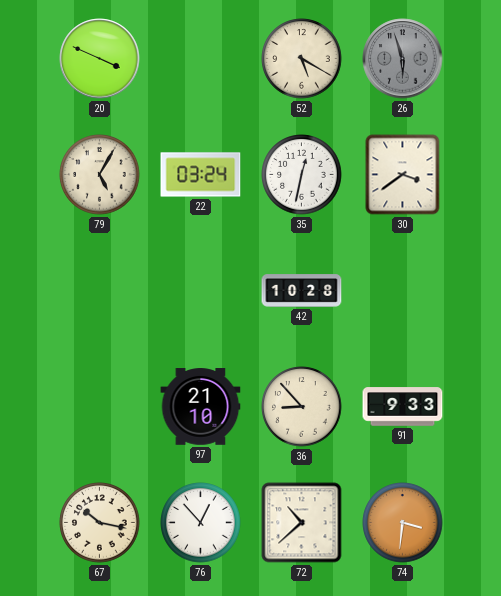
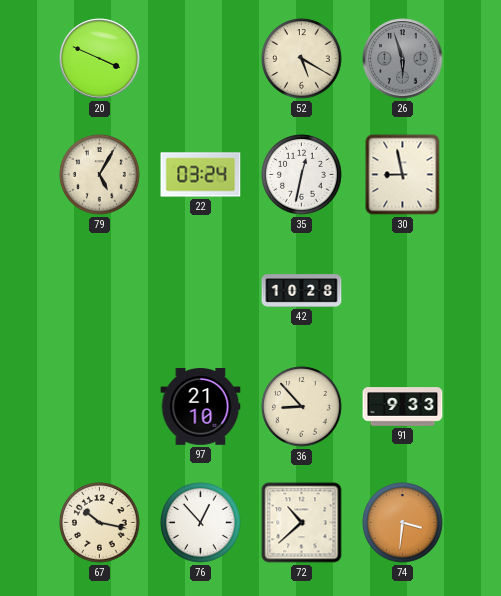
30: 3:39 -> 8:58 (403, 175)
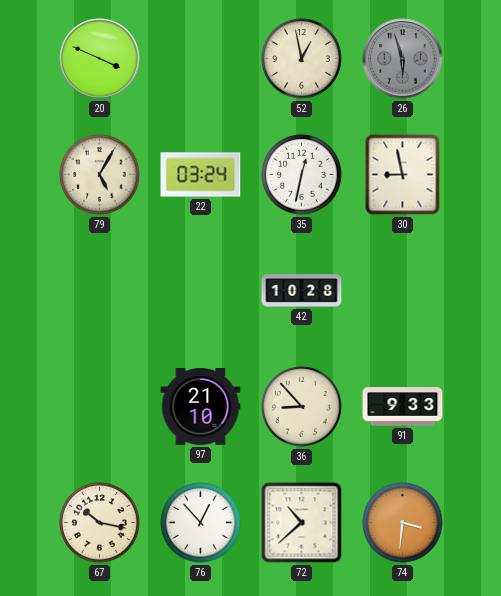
52: 5:20 -> 12:58 (302, 59)
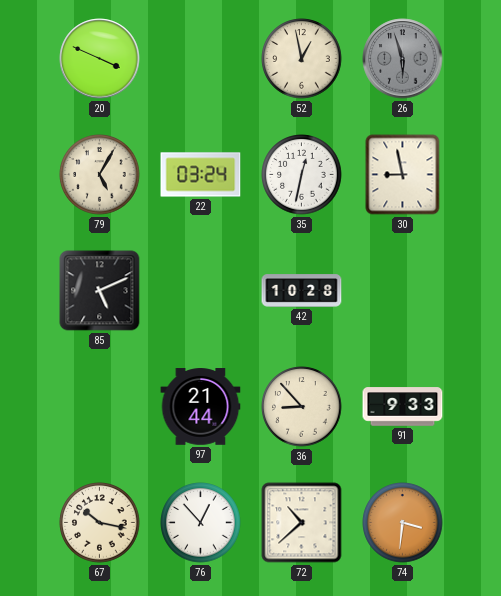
85: none -> 5:11 (100, 291)
97: 21:10 -> 21:44 (201, 407)
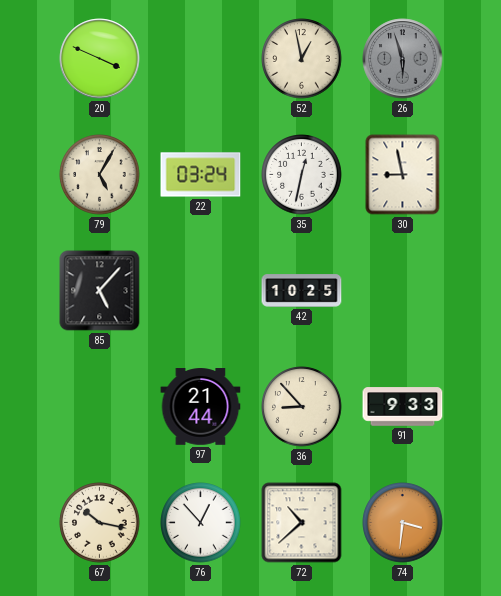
85: 5:11 -> 5:07 (100, 291)
42: 10:28 -> 10:25 (302, 291)
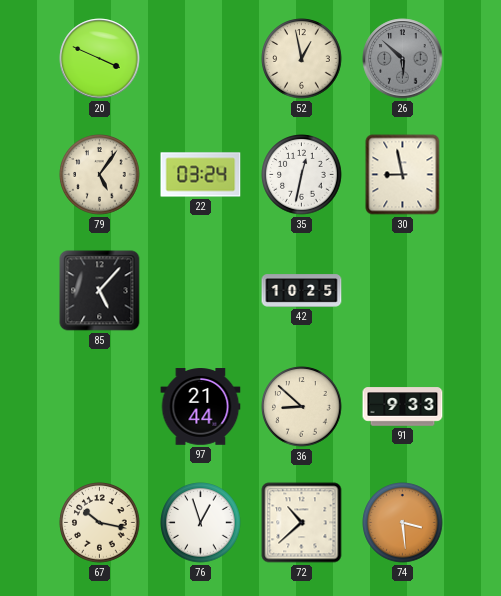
26: 5:57 -> 5:52 (403, 59)
79: 5:05 -> 5:06 (100, 175)
36: 8:53 -> 8:52 (302, 407)
76: 12:53 -> 12:57 (201, 523)
74: 3:31 -> 3:29 (403, 523)
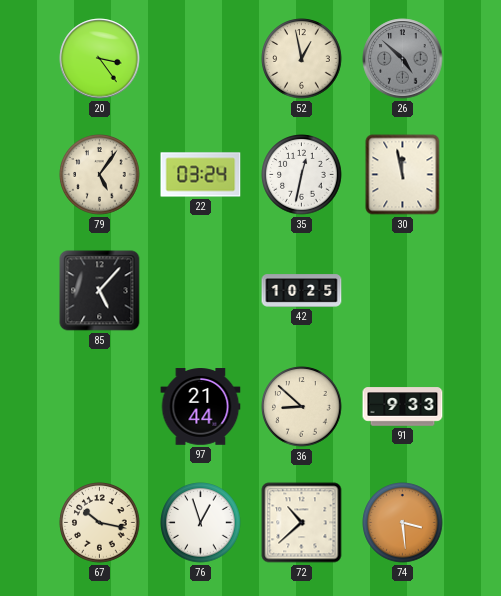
20: 3:49 -> 3:24 (100, 59)
26: 5:52 -> 4:52 (403, 59)
30: 8:58 -> 11:58 (403, 175)
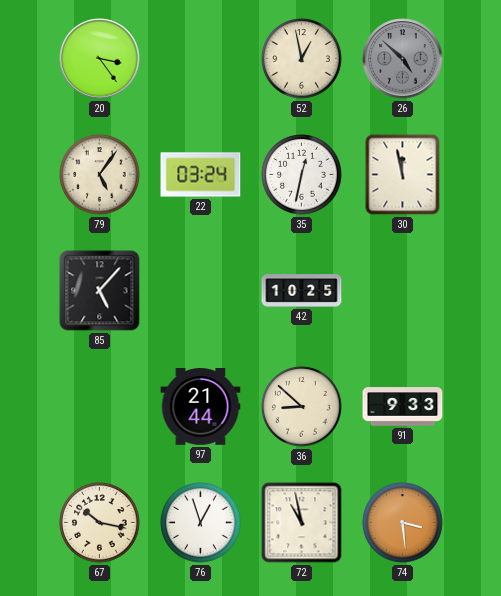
72: 10:38 -> 10:58 (302, 523)
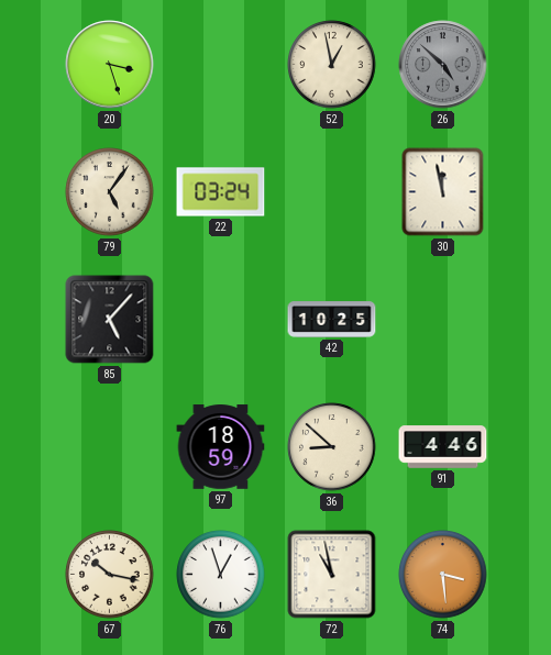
20: 3:24 -> 3:27 (110, 65)
35: 12:32 -> none (302, 175)
97: 21:44 -> 18:59 (221, 447)
91: 9:33 -> 4:46 (443, 447)
